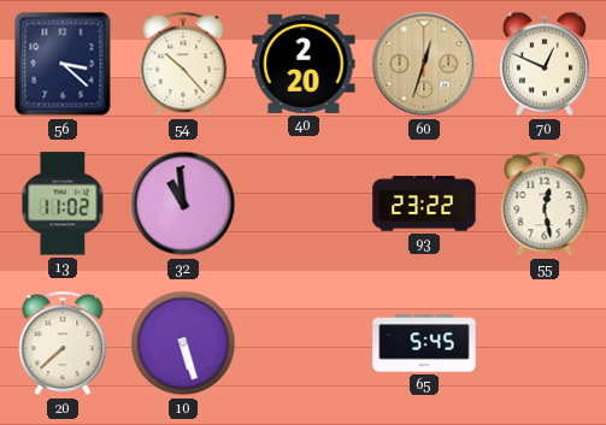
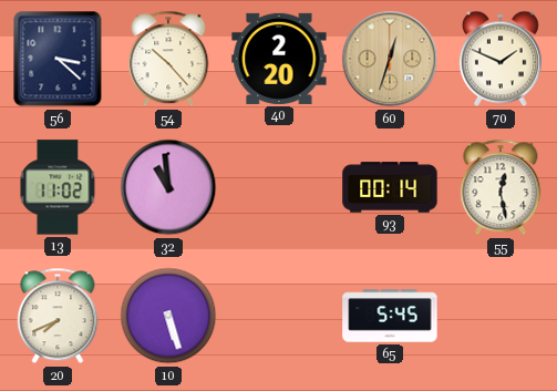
70: 12:49 -> 1:49 (501, 59)
93: 23:22 -> 00:14 (390, 187)
20: 7:38 -> 7:41 (58, 316)
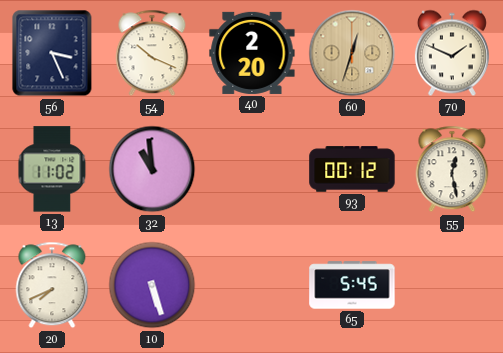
56: 3:22 -> 3:26 (52, 53)
54: 10:23 -> 10:19 (152, 53)
93: 00:14 -> 00:12 (352, 169)
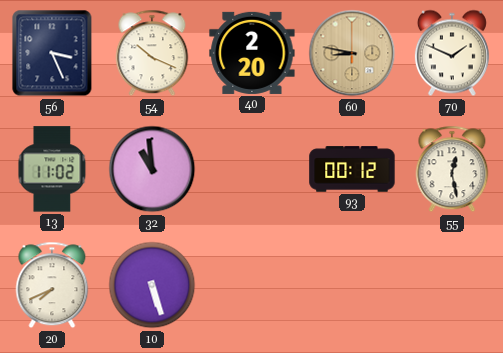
60: 12:33 -> 8:47 (352, 53)
65: 5:45 -> none (352, 285)
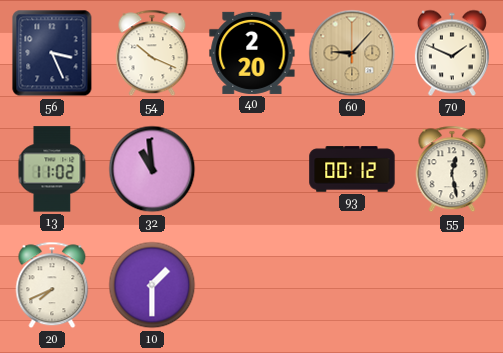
60: 8:47 -> 9:07 (352, 53)
10: 5:27 -> 1:30 (152, 285)
